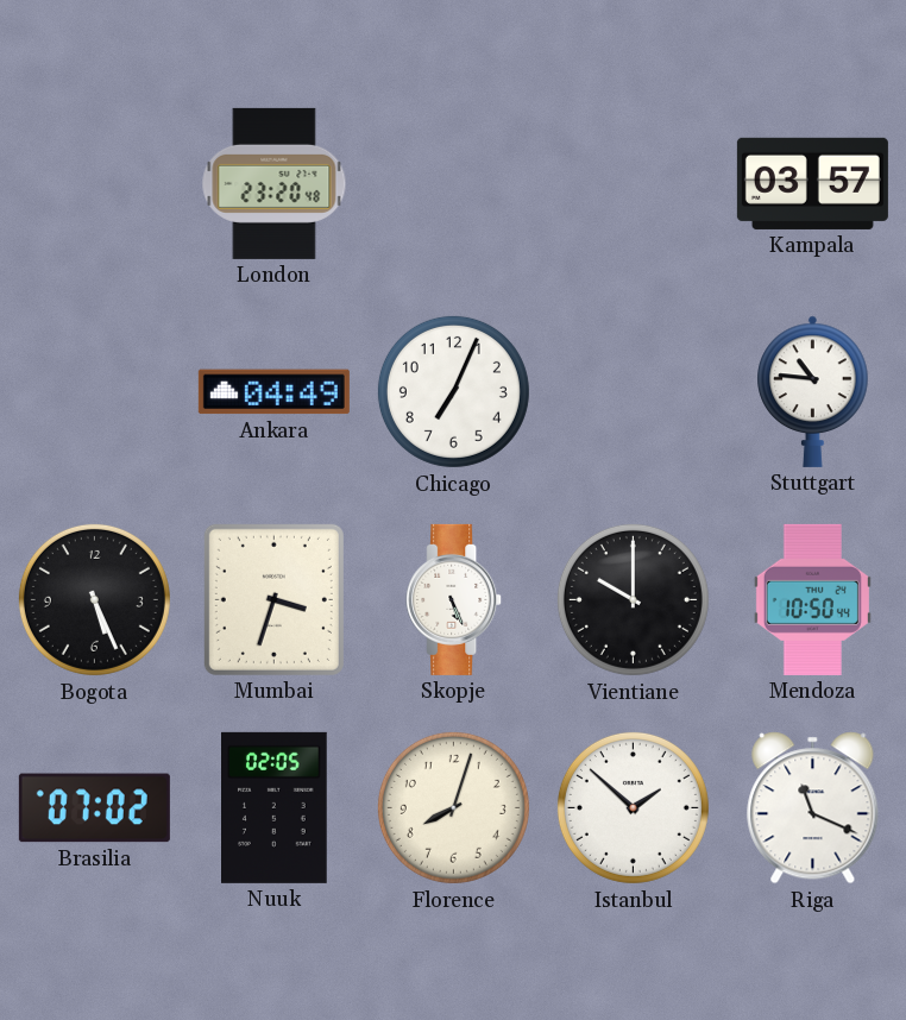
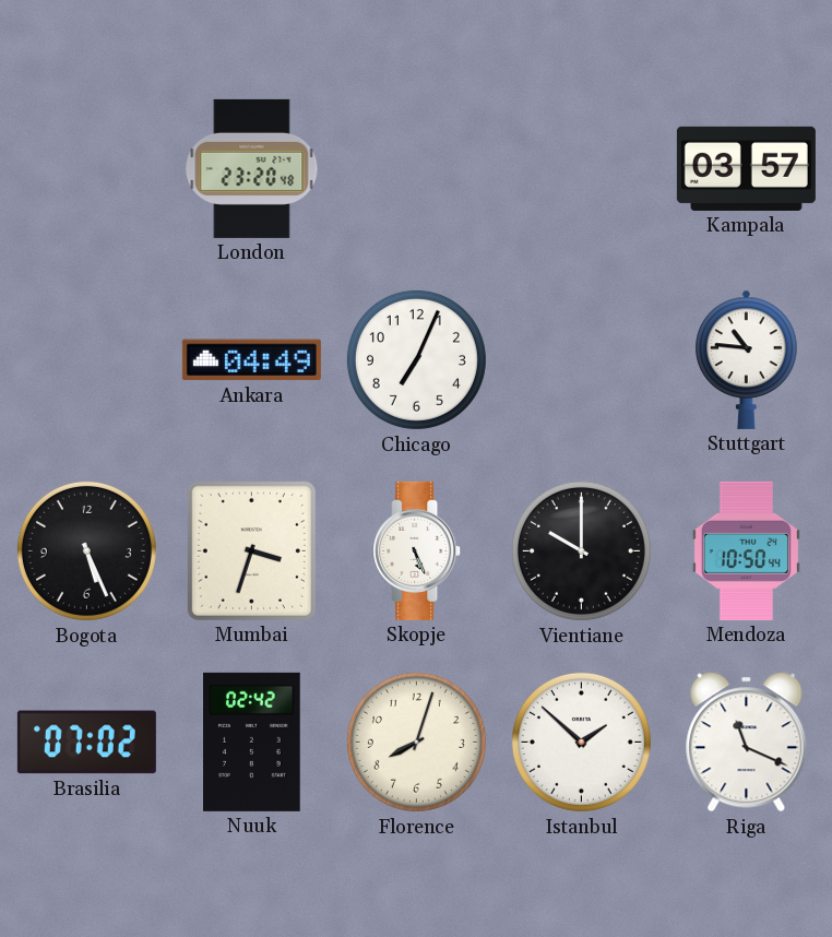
Nuuk: 02:05 -> 02:42 (252, 742)
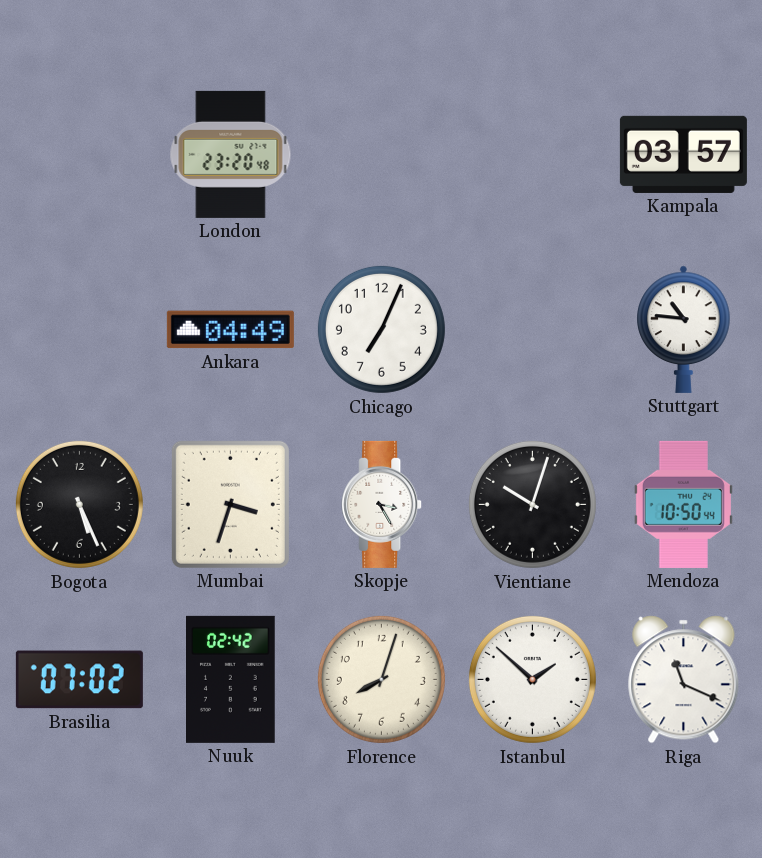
Skopje: 5:26 -> 3:25 (382, 504)
Vientiane: 10:00 -> 10:03 (532, 504)
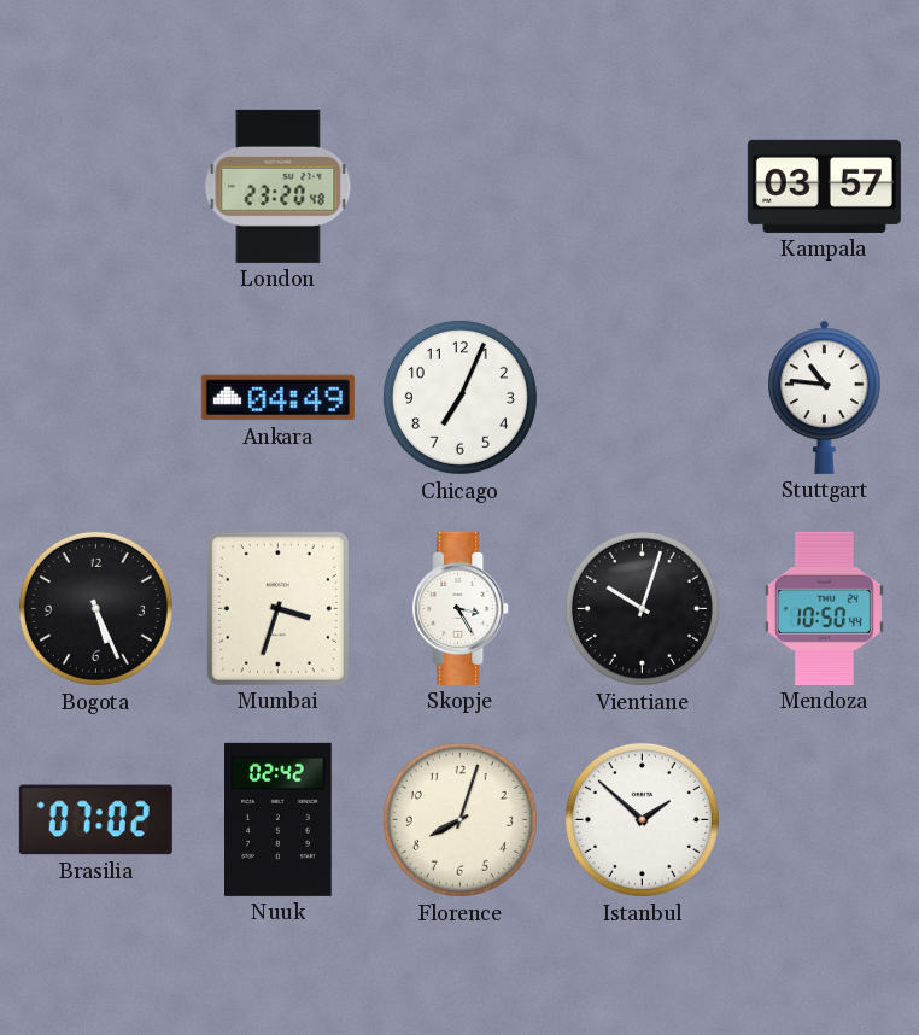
Riga: 11:19 -> none (684, 680)
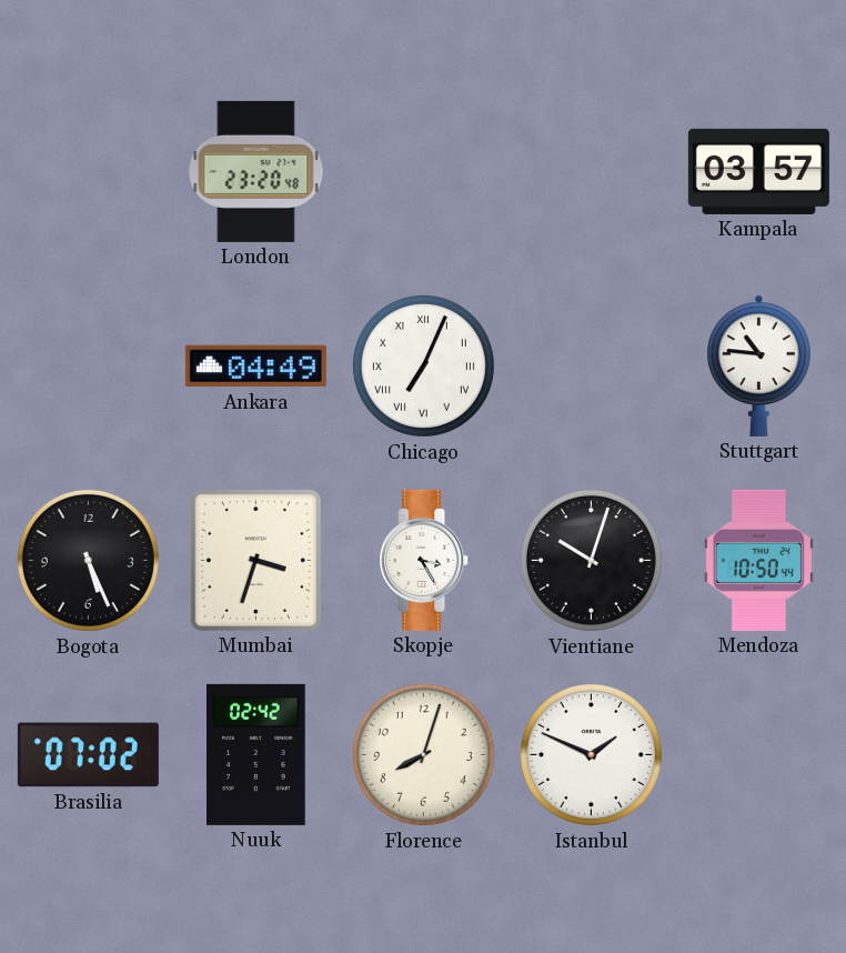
Chicago numerals: Arabic -> Roman (423, 365)
Istanbul: 1:52 -> 1:49 (591, 754)
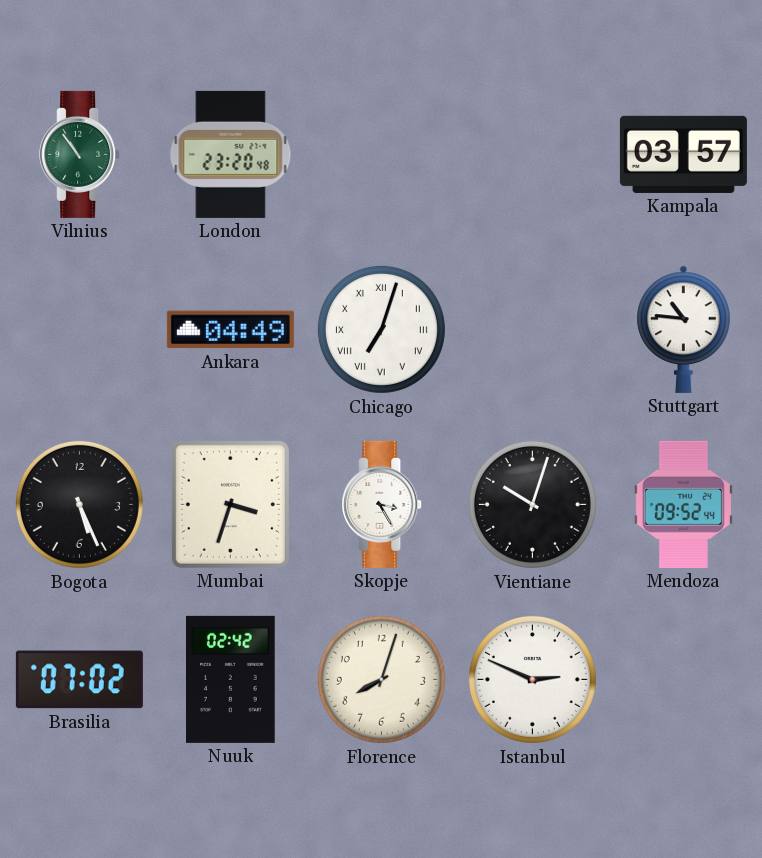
Vilnius: none -> 10:54 (80, 154)
Chicago: 7:04 -> 7:03 (381, 329)
Mendoza: 10:50 -> 09:52 (683, 504)
Istanbul: 1:49 -> 2:49 (532, 679)
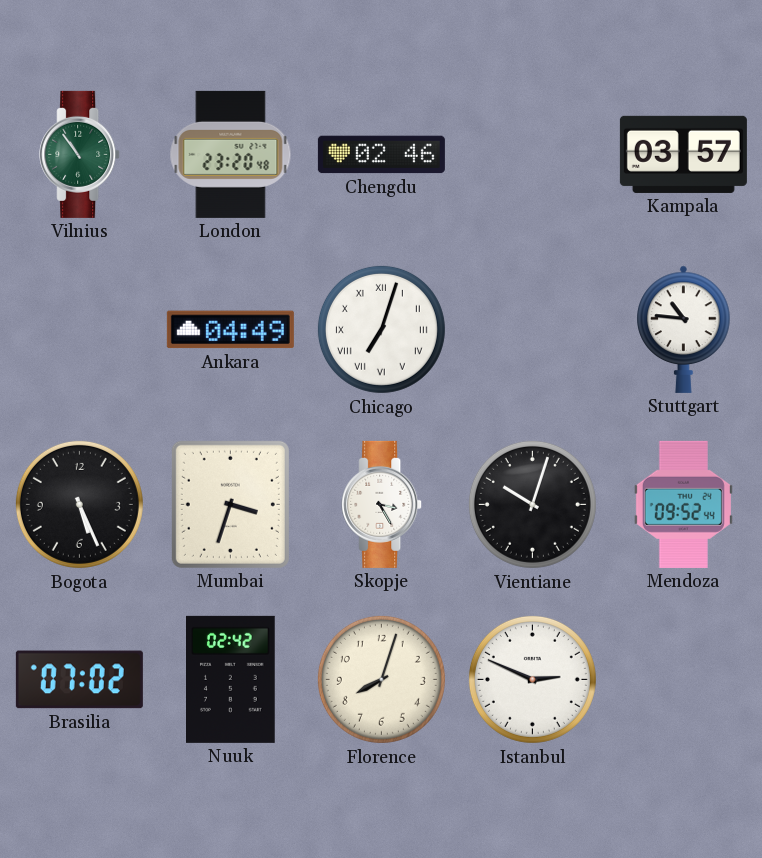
Chengdu: none -> 02:46 (381, 155)
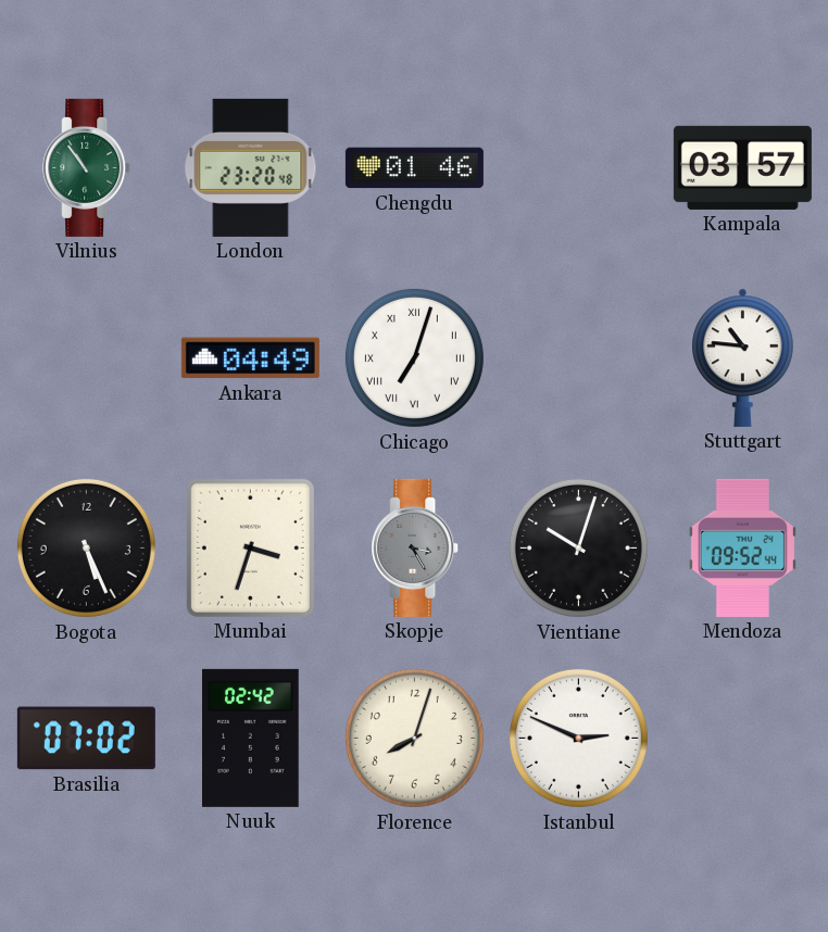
Chengdu: 02:46 -> 01:46 (414, 168)
Skopje dial: white -> grey (415, 547)
